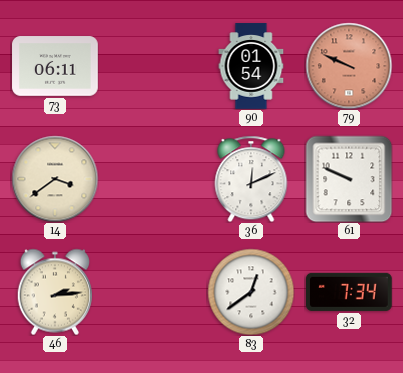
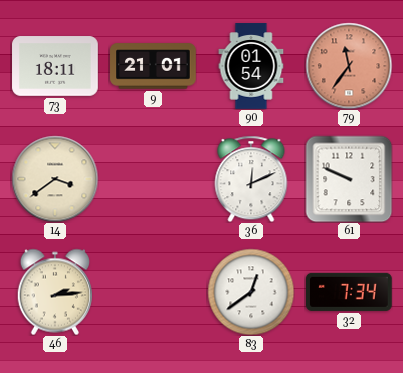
73: 06:11 -> 18:11 (55, 66)
9: none -> 21:01 (153, 66)
79: 9:49 -> 11:36 (349, 66)
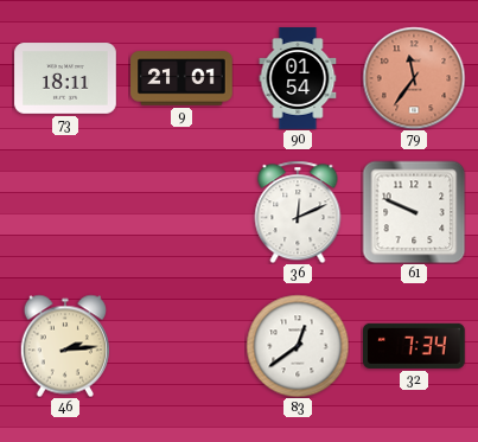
14: 3:39 -> none (55, 179)
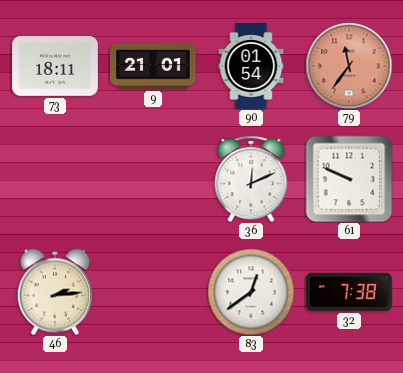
32: 7:34 -> 7:38 (350, 292)
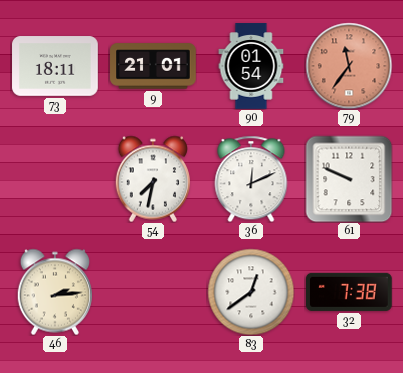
54: none -> 7:32 (152, 179)
